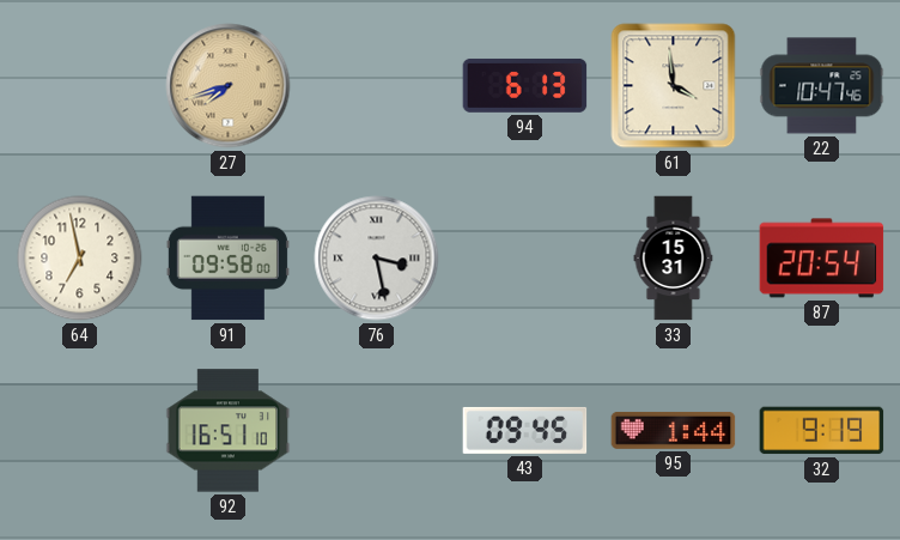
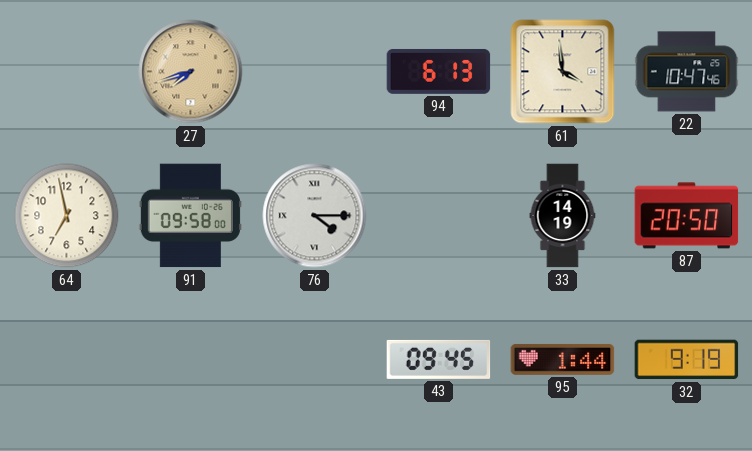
76: 3:28 -> 4:15 (315, 216)
33: 15:31 -> 14:19 (563, 216)
87: 20:54 -> 20:50 (687, 216)
92: 16:51 -> none (229, 431)
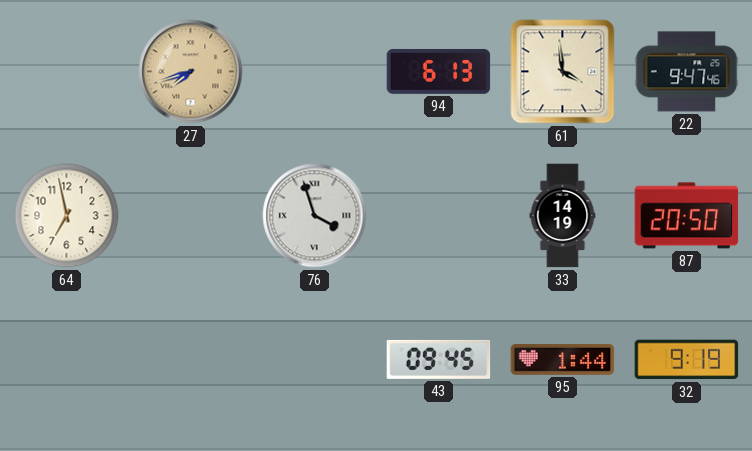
22: 10:47 -> 9:47 (687, 72)
91: 09:58 -> none (190, 216)
76: 4:15 -> 3:57 (315, 216)
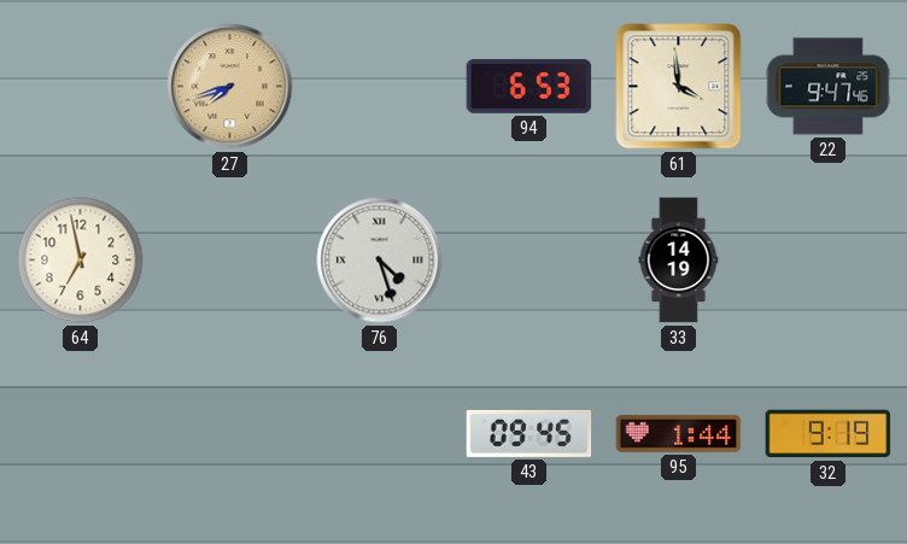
94: 6:13 -> 6:53 (529, 86)
76: 3:57 -> 4:27 (380, 261)
87: 20:50 -> none (687, 216)
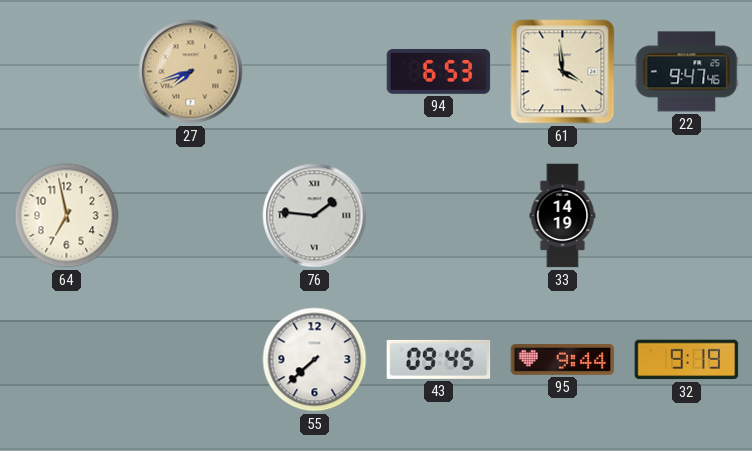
76: 4:27 -> 1:46 (315, 216)
55: none -> 7:38 (315, 360)
95: 1:44 -> 9:44 (563, 359)
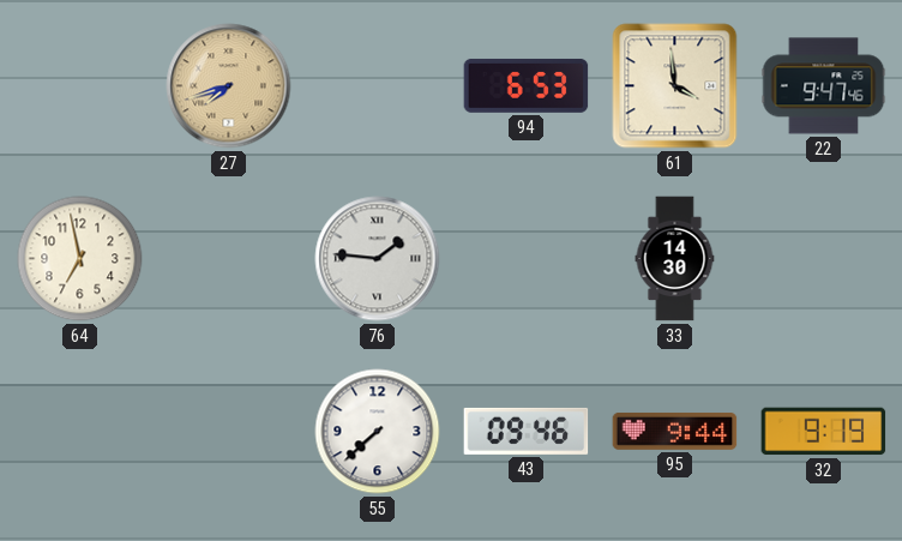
33: 14:19 -> 14:30 (675, 259)
43: 09:45 -> 09:46 (527, 431)
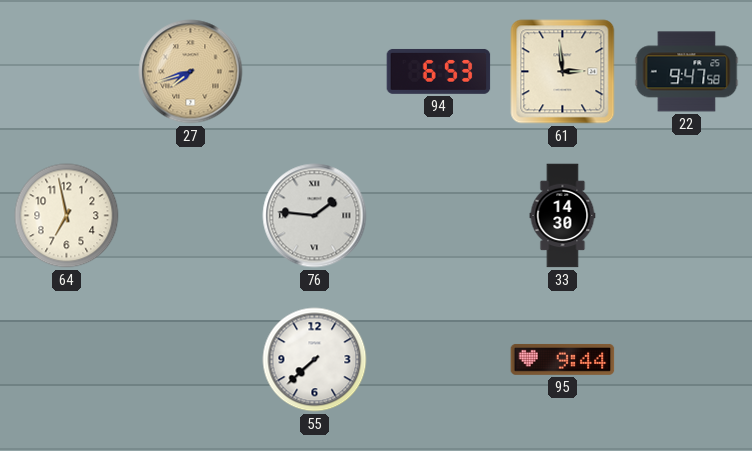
61: 3:59 -> 2:59 (563, 72)
22: 9:47:46 -> 9:47:58 (687, 72)
43: 09:46 -> none (527, 431)
32: 9:19 -> none (824, 432)
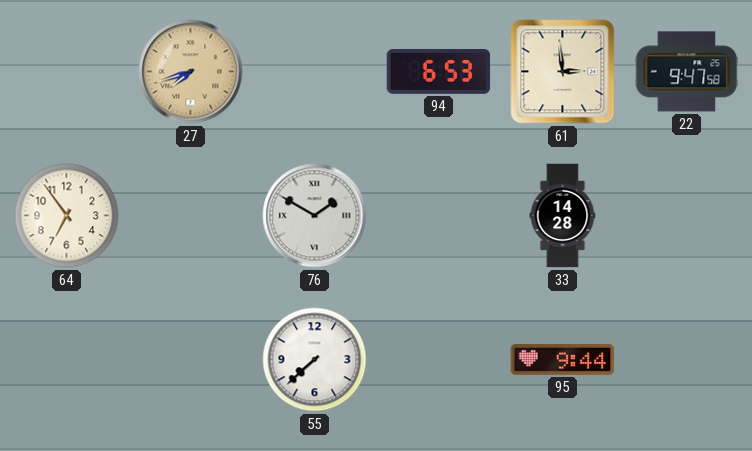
64: 6:58 -> 6:54 (67, 216)
76: 1:46 -> 1:50 (315, 216)
33: 14:30 -> 14:28 (563, 216)
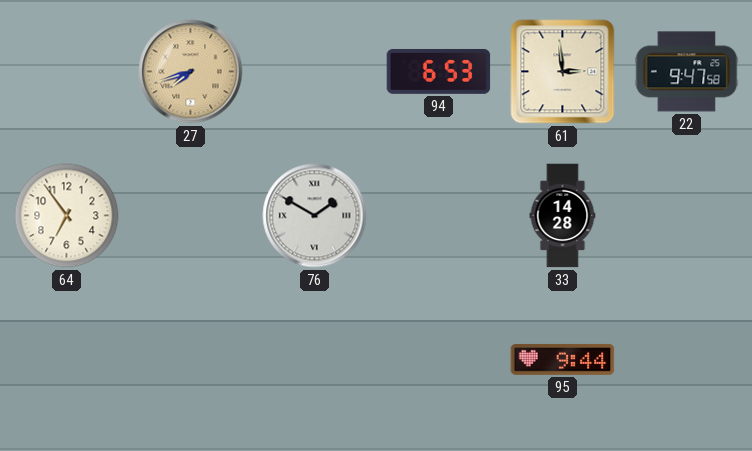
55: 7:38 -> none (315, 360)
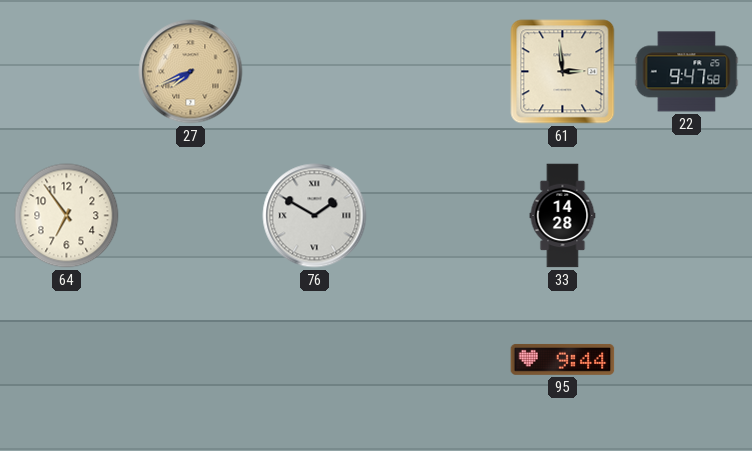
27: 7:42 -> 7:41 (191, 72)
94: 6:53 -> none (439, 71)
